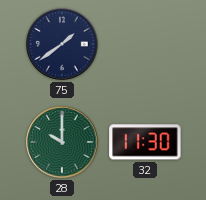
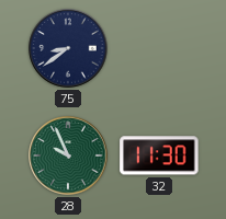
75: 1:39 -> 8:39 (68, 48)
28: 10:00 -> 9:56 (68, 155)
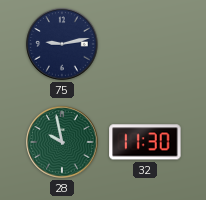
75: 8:39 -> 9:13 (62, 44)
28: 9:56 -> 9:58 (62, 142)
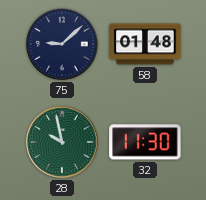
75: 9:13 -> 9:08 (62, 44)
58: none -> 01:48 (145, 44)
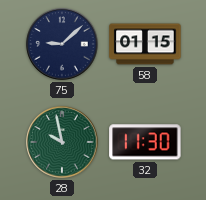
58: 01:48 -> 01:15 (145, 44)
